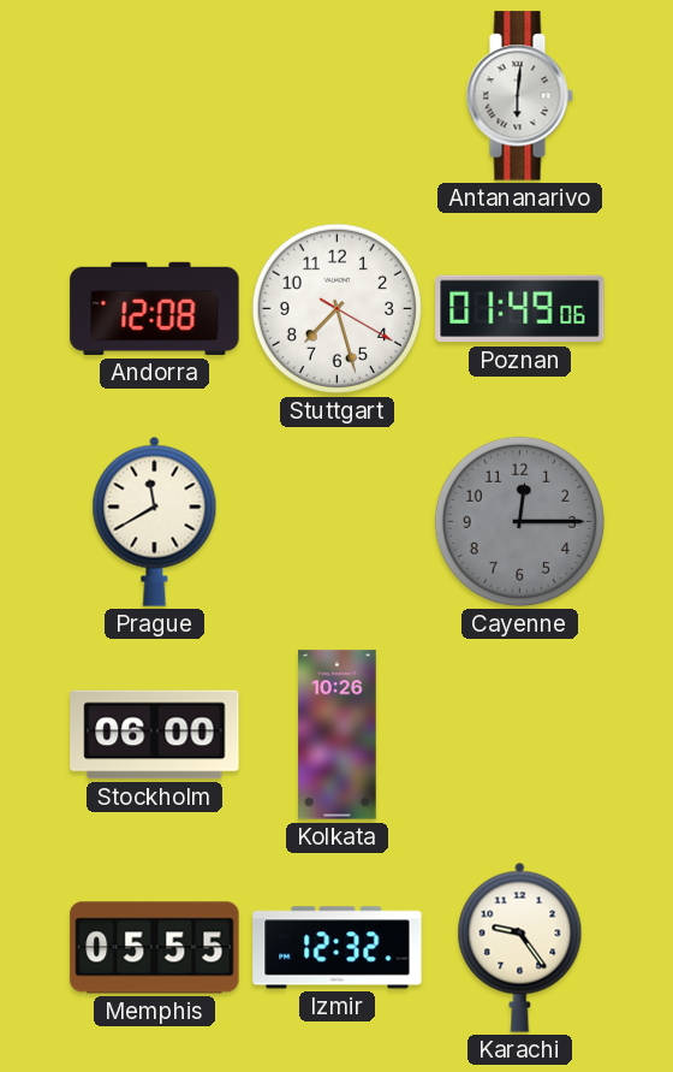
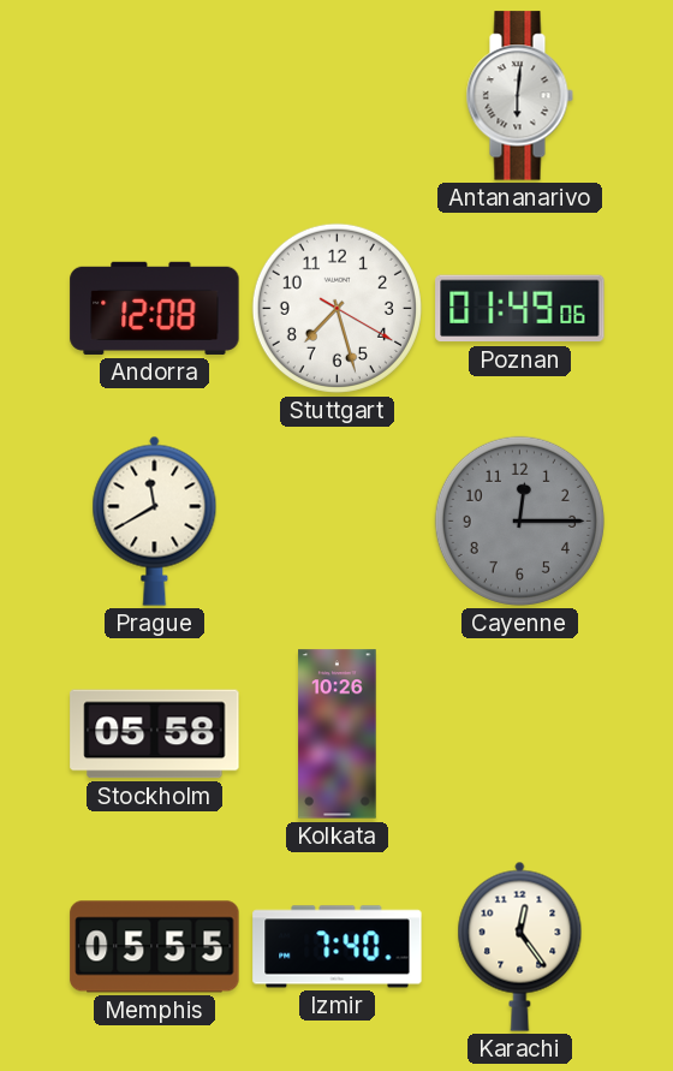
Stockholm: 06:00 -> 05:58 (155, 734)
Izmir: 12:32 -> 7:40 (338, 947)
Karachi: 9:24 -> 12:24 (520, 946)
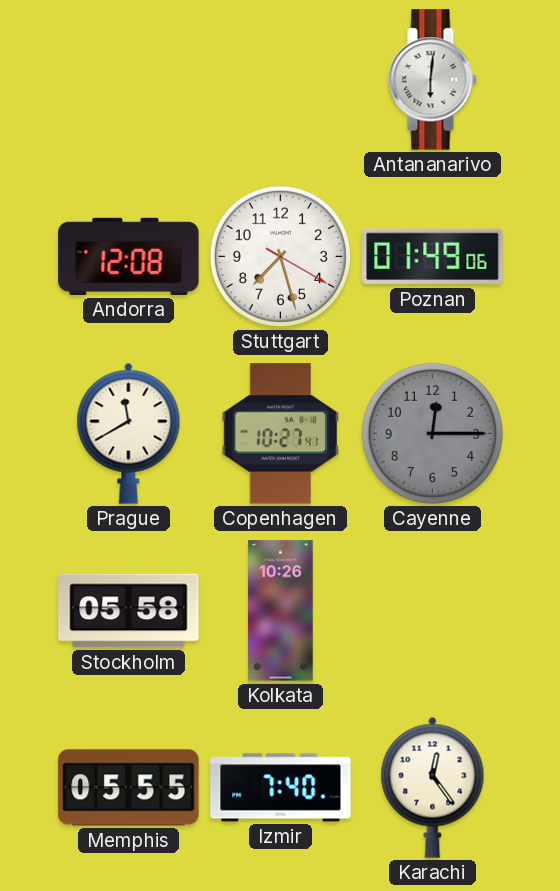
Copenhagen: none -> 10:27 (281, 434)
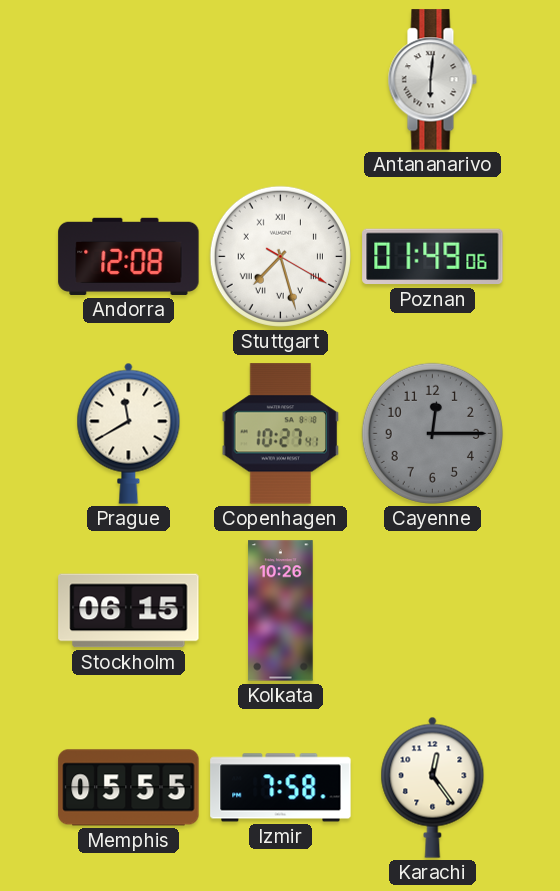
Stuttgart numerals: Arabic -> Roman (280, 256)
Stockholm: 05:58 -> 06:15 (129, 611)
Izmir: 7:40 -> 7:58 (281, 788)
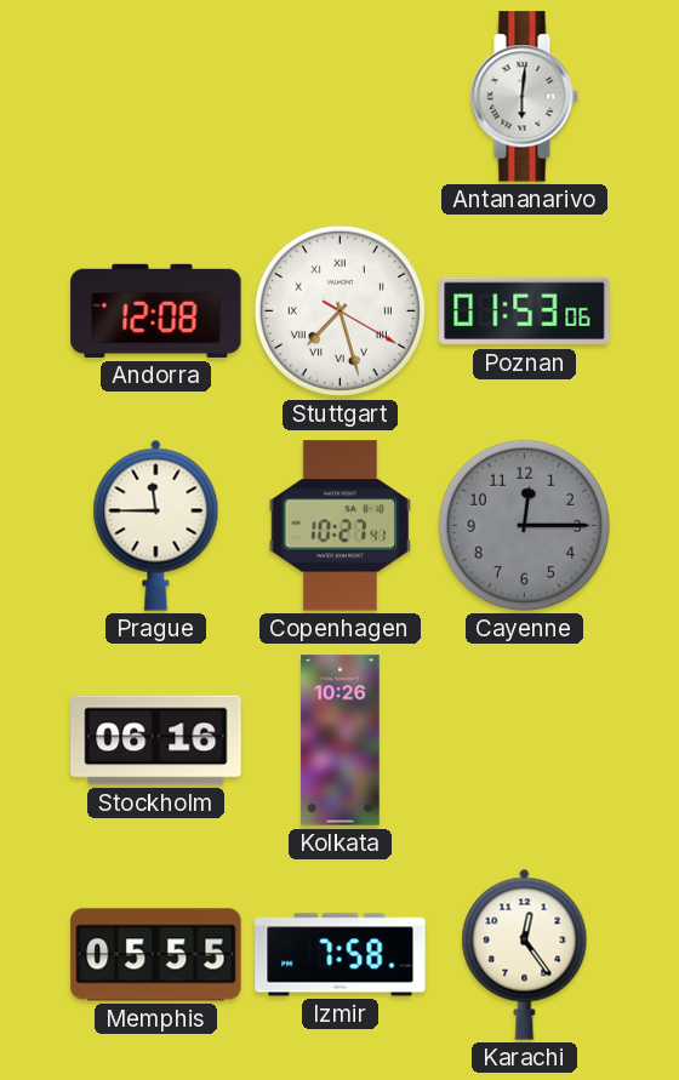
Poznan: 01:49 -> 01:53 (525, 312)
Prague: 11:40 -> 11:45 (156, 525)
Stockholm: 06:15 -> 06:16 (156, 741)
